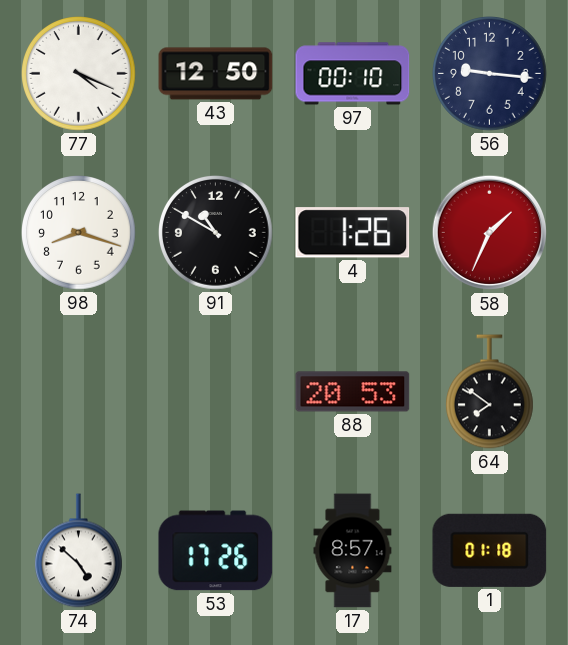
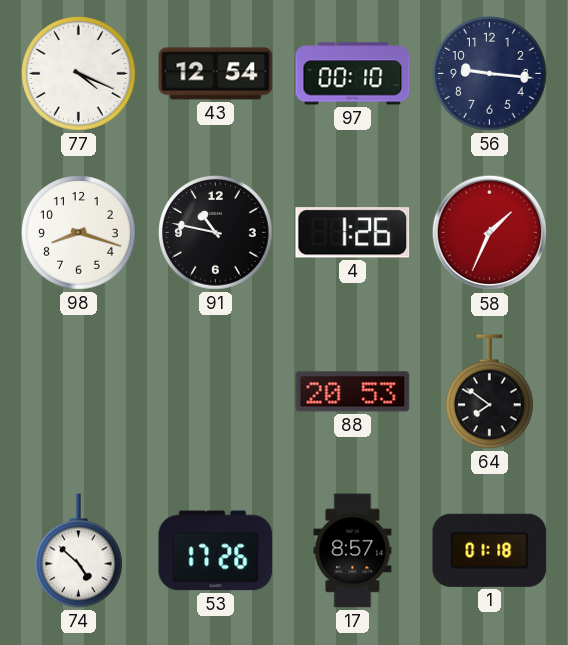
43: 12:50 -> 12:54 (216, 74)
91: 10:50 -> 10:47 (216, 233)
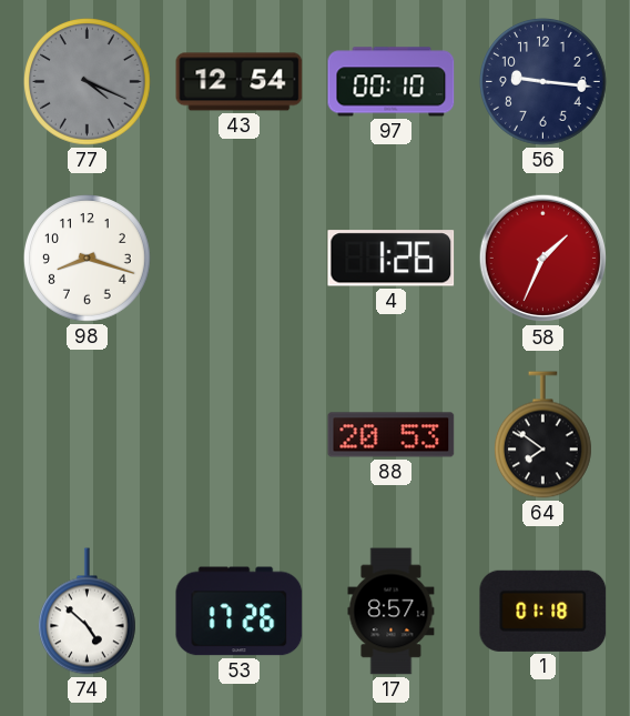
77 dial: white -> grey (88, 82)
91: 10:47 -> none (216, 233)
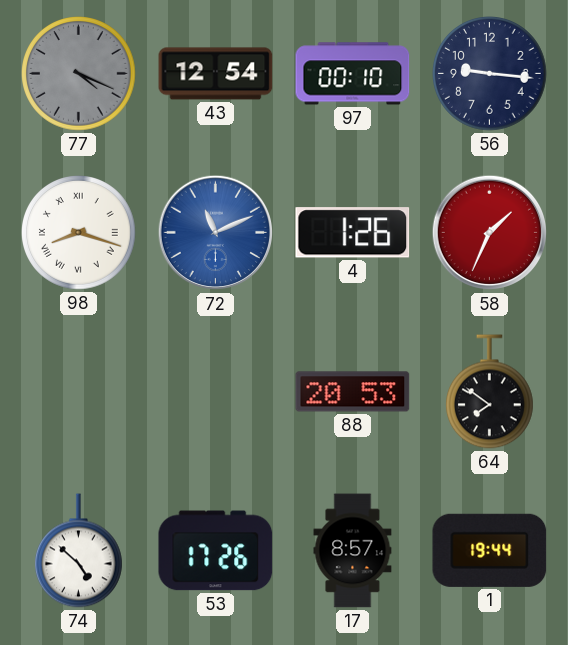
98 numerals: Arabic -> Roman (79, 233)
72: none -> 11:11 (216, 233)
1: 01:18 -> 19:44 (490, 550)
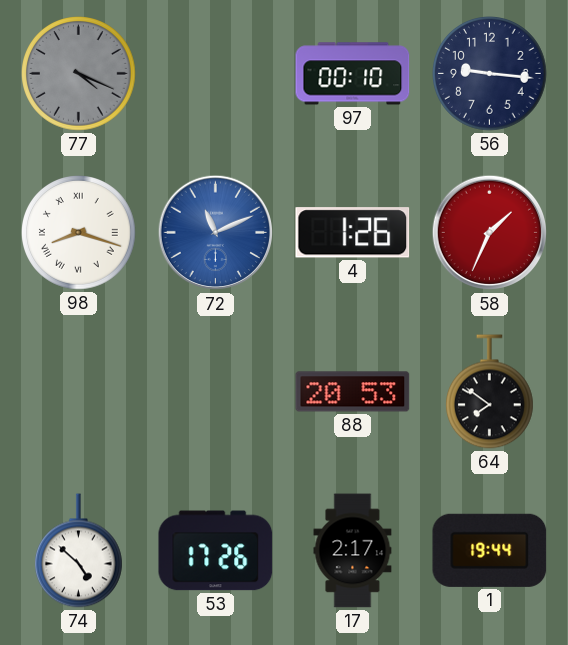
43: 12:54 -> none (216, 74)
17: 8:57 -> 2:17 (353, 551)
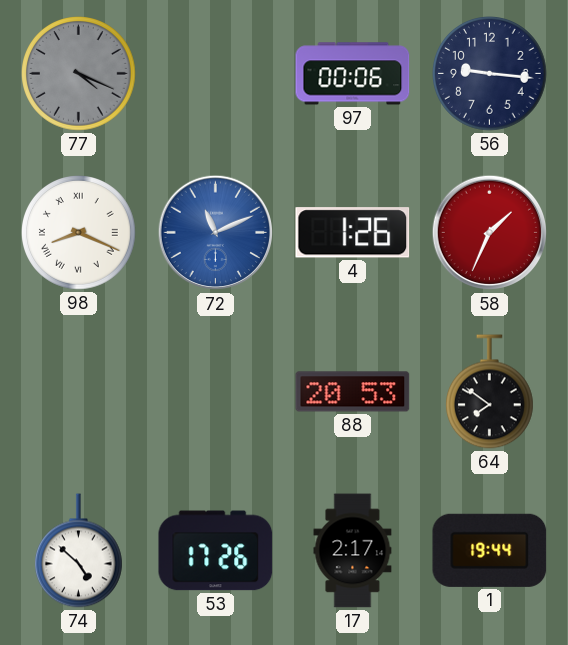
97: 00:10 -> 00:06 (353, 74)
98: 8:18 -> 8:19 (79, 233)
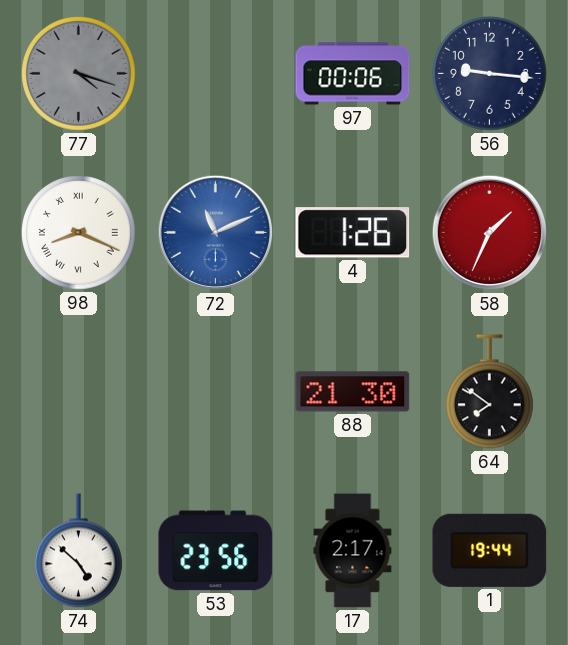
77: 4:19 -> 4:18 (79, 74)
88: 20:53 -> 21:30 (353, 392)
53: 17:26 -> 23:56 (216, 551)
